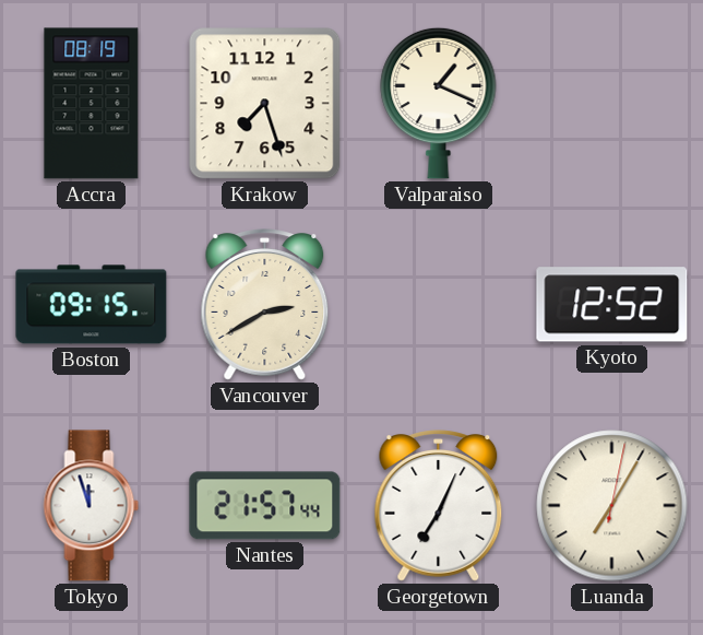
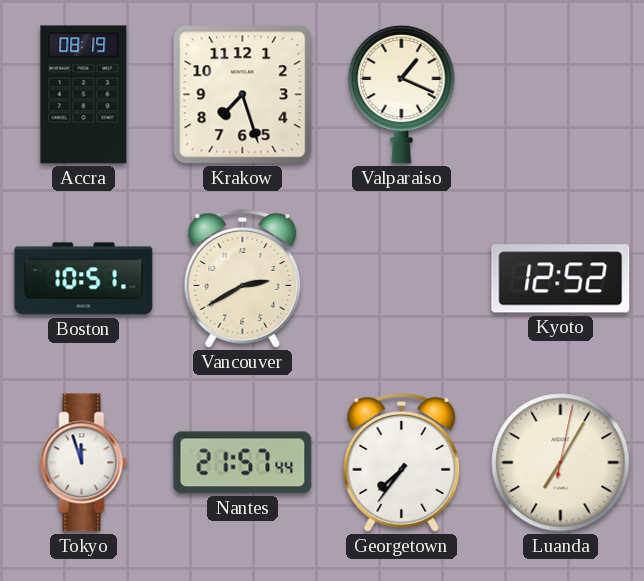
Boston: 09:15 -> 10:51 (84, 279)
Georgetown: 7:04 -> 7:36 (402, 463)
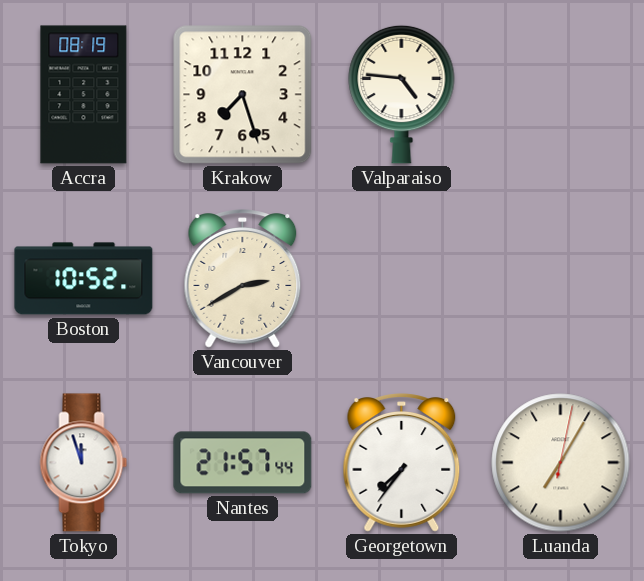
Valparaiso: 1:19 -> 4:46 (402, 94)
Boston: 10:51 -> 10:52 (84, 279)
Kyoto: 12:52 -> none (561, 279)
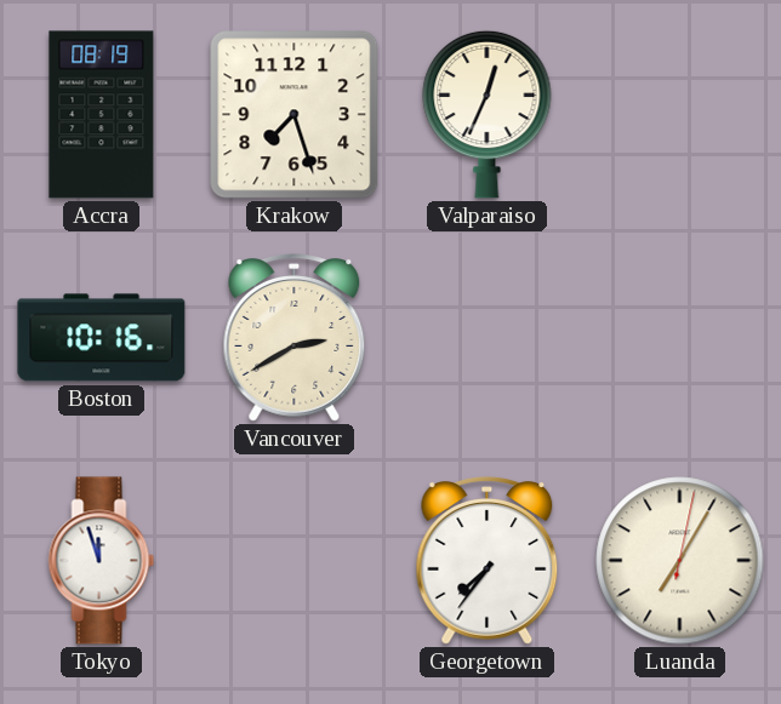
Valparaiso: 4:46 -> 12:34 (488, 114)
Boston: 10:52 -> 10:16 (102, 338)
Nantes: 21:57 -> none (243, 463)
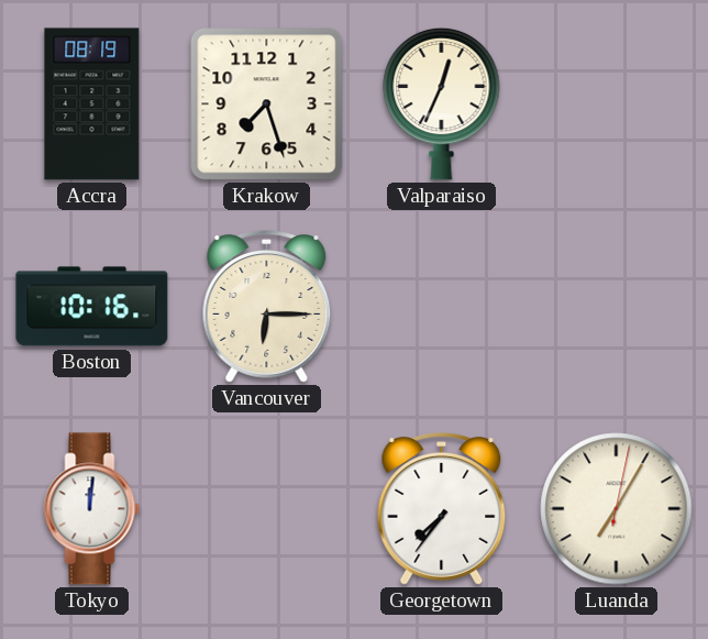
Vancouver: 2:40 -> 6:15 (267, 307)
Tokyo: 11:57 -> 12:01 (92, 509)
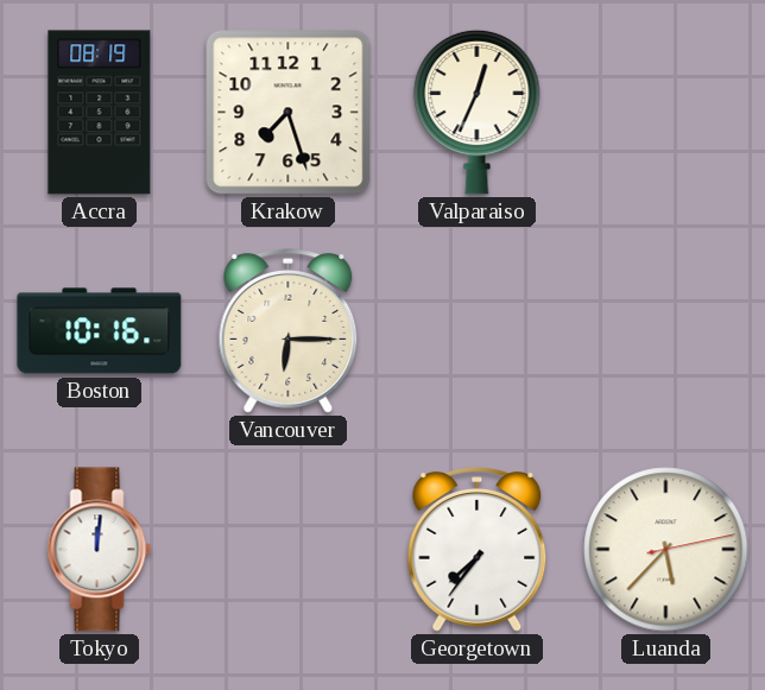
Luanda: 7:05 -> 5:37 (666, 550)
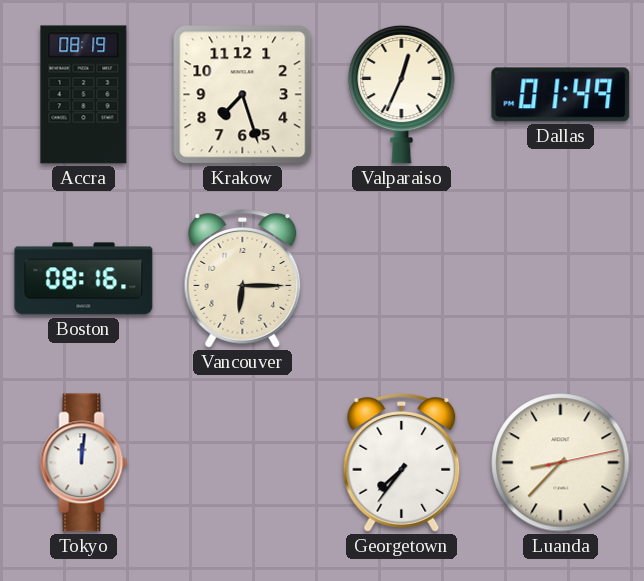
Dallas: none -> 01:49 (561, 95)
Boston: 10:16 -> 08:16 (84, 279)
Luanda: 5:37 -> 8:37 (561, 463)
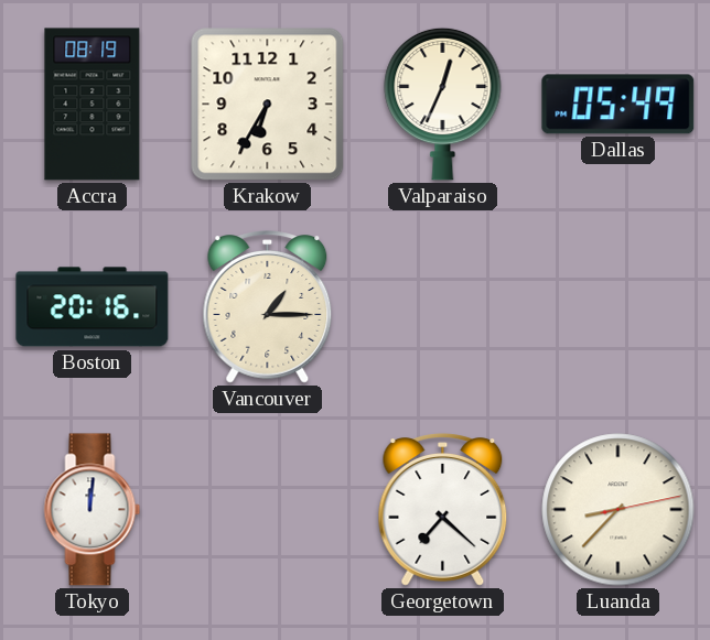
Krakow: 7:27 -> 6:35 (268, 105)
Dallas: 01:49 -> 05:49 (618, 105)
Boston: 08:16 -> 20:16 (93, 307)
Vancouver: 6:15 -> 1:15 (268, 307)
Georgetown: 7:36 -> 7:22 (443, 510)
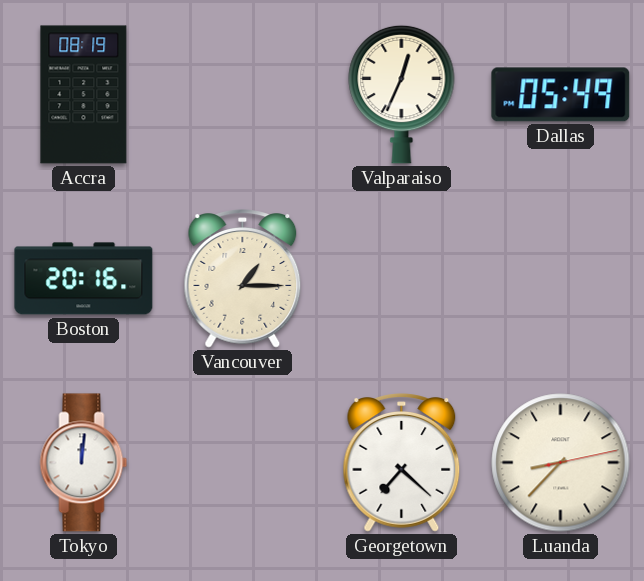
Krakow: 6:35 -> none (268, 105)
